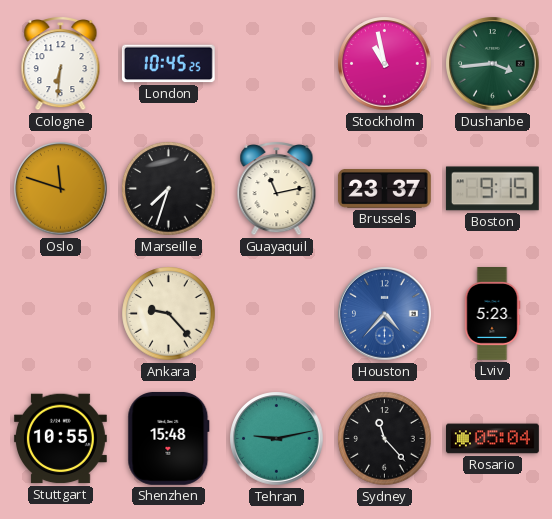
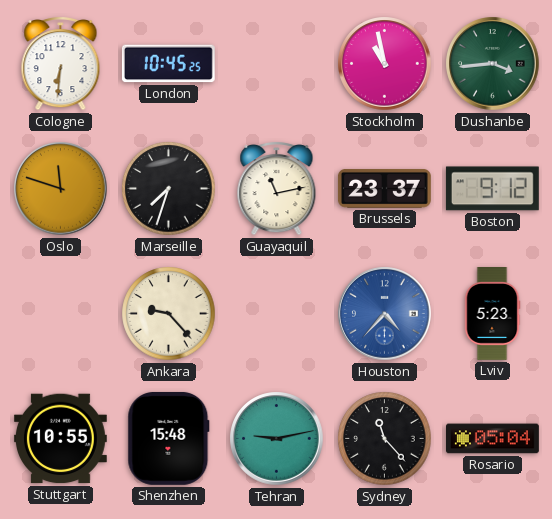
Boston: 9:15 -> 9:12 (492, 189)
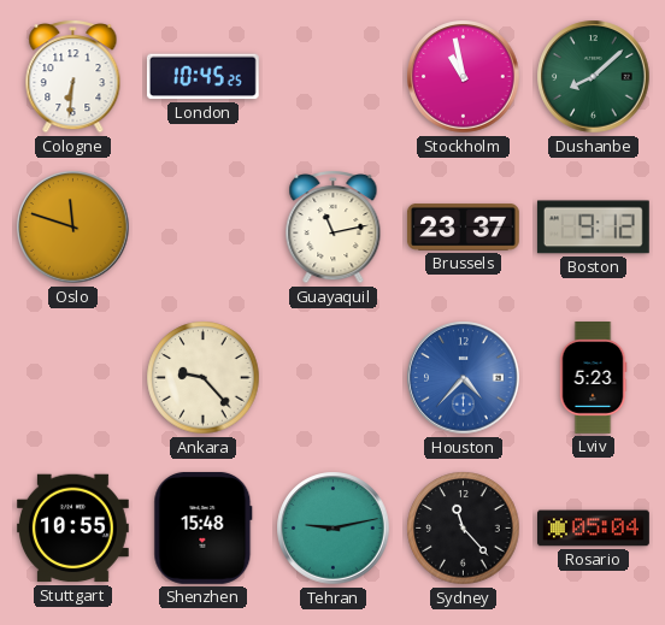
Dushanbe: 3:44 -> 8:08 (594, 77)
Marseille: 7:33 -> none (169, 189)
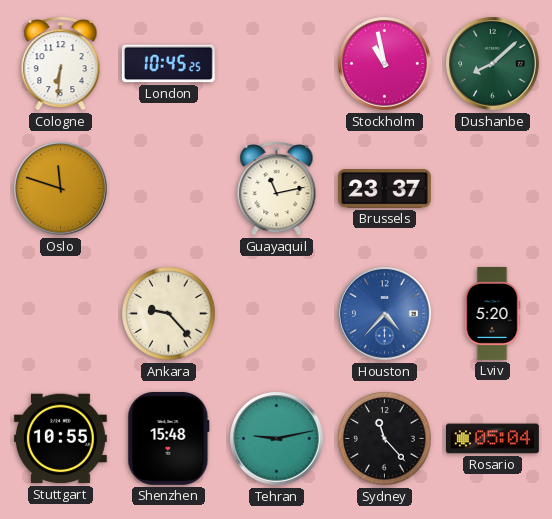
Boston: 9:12 -> none (593, 228)
Lviv: 5:23 -> 5:20 (492, 314)
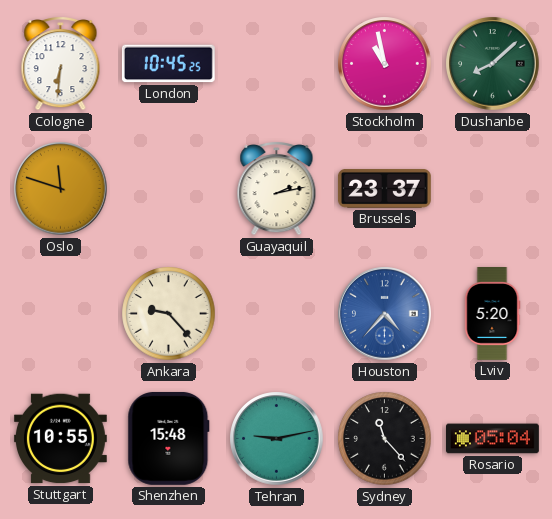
Guayaquil: 11:13 -> 2:13 (277, 188)
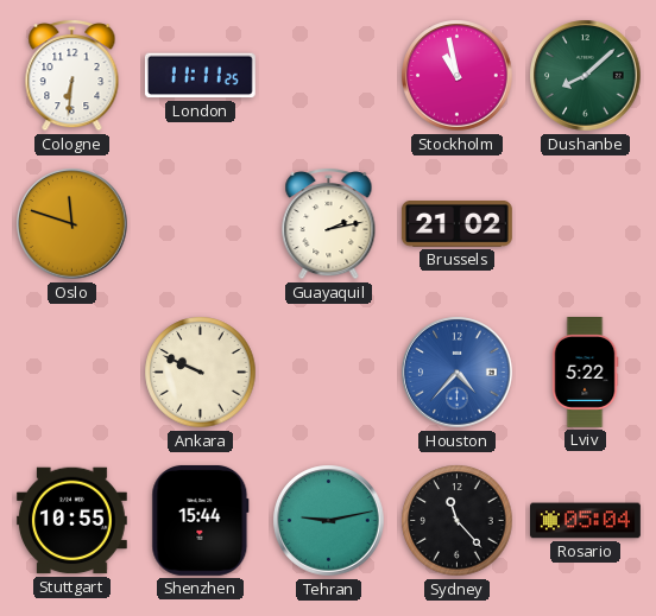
London: 10:45 -> 11:11 (200, 76)
Brussels: 23:37 -> 21:02 (456, 224)
Ankara: 9:23 -> 9:49 (201, 373)
Lviv: 5:20 -> 5:22 (585, 373)
Shenzhen: 15:48 -> 15:44 (201, 520)
